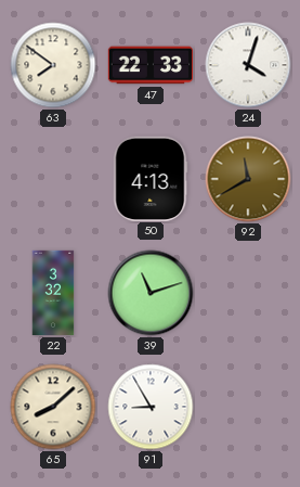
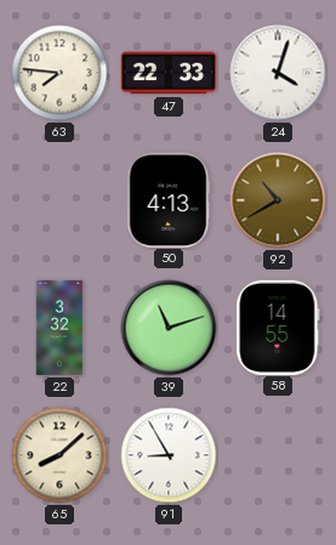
63: 7:51 -> 7:46 (59, 73)
92: 11:40 -> 10:40 (278, 200)
58: none -> 14:55 (278, 327)
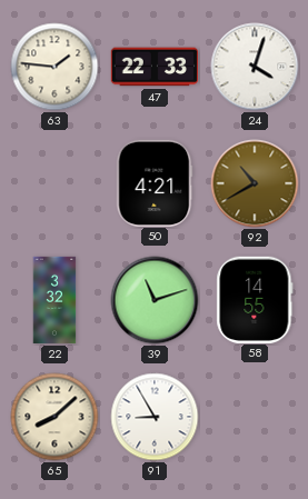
63: 7:46 -> 1:46 (54, 67)
50: 4:13 -> 4:21 (155, 182)
